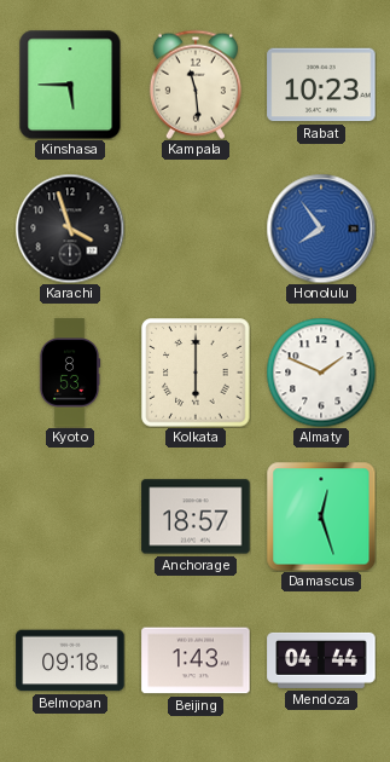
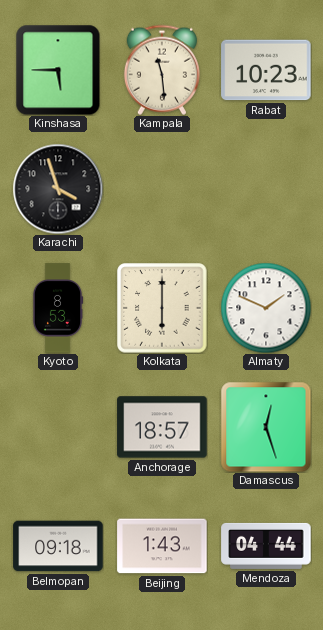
Honolulu: 7:54 -> none (321, 229)
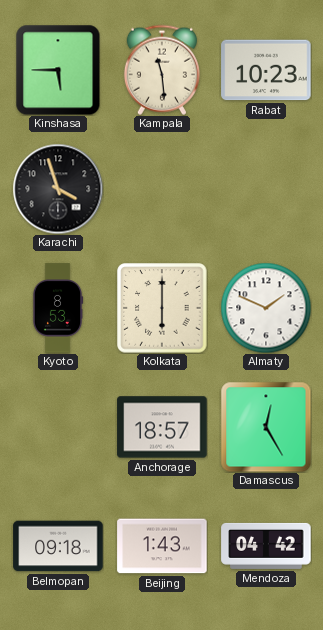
Damascus: 12:27 -> 12:25 (266, 427)
Mendoza: 04:44 -> 04:42 (266, 546)
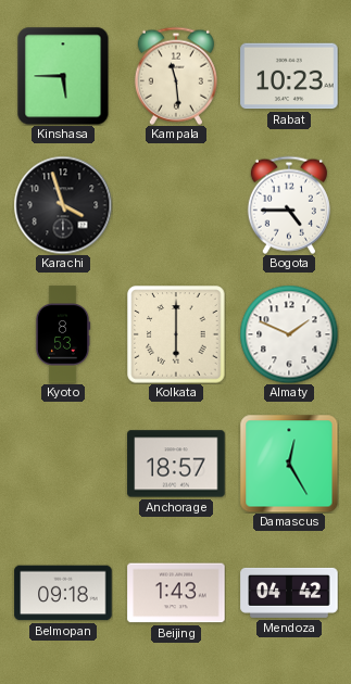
Bogota: none -> 4:45 (289, 205)
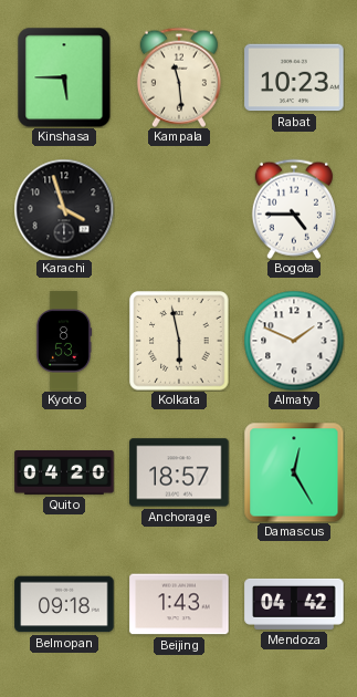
Kolkata: 6:00 -> 5:58 (179, 341)
Quito: none -> 04:20 (64, 474)
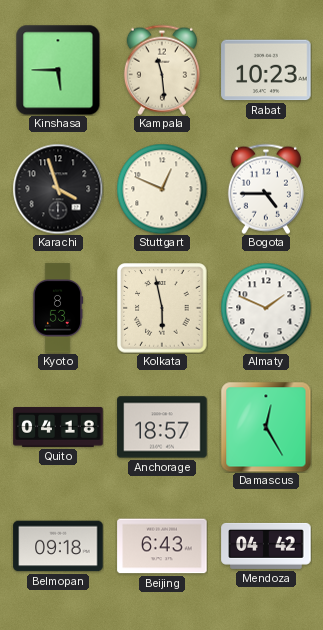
Stuttgart: none -> 12:49 (162, 189)
Quito: 04:20 -> 04:18 (58, 428)
Beijing: 1:43 -> 6:43 (162, 546)
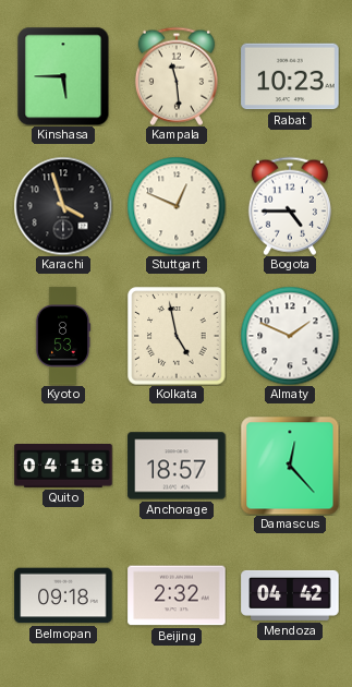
Kolkata: 5:58 -> 4:58 (177, 336)
Damascus: 12:25 -> 12:23 (290, 466)
Beijing: 6:43 -> 2:32 (177, 595)
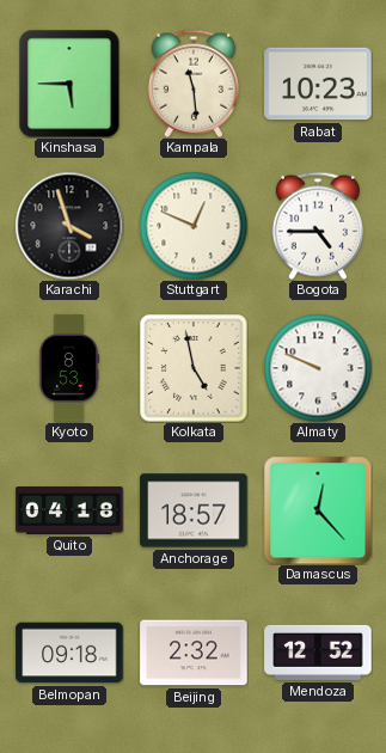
Almaty: 1:49 -> 9:49 (318, 368)
Mendoza: 04:42 -> 12:52 (318, 653)
